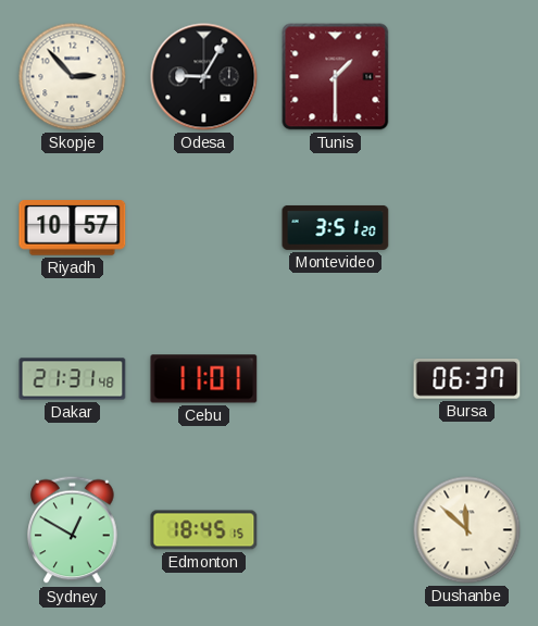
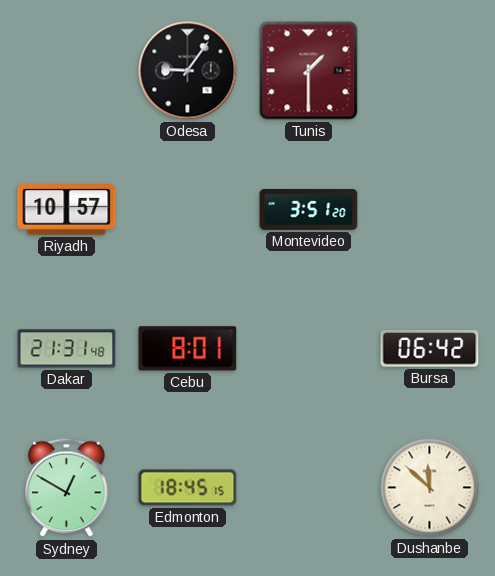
Skopje: 2:53 -> none (73, 77)
Odesa: 9:05 -> 9:06 (188, 71)
Cebu: 11:01 -> 8:01 (188, 349)
Bursa: 06:37 -> 06:42 (430, 349)
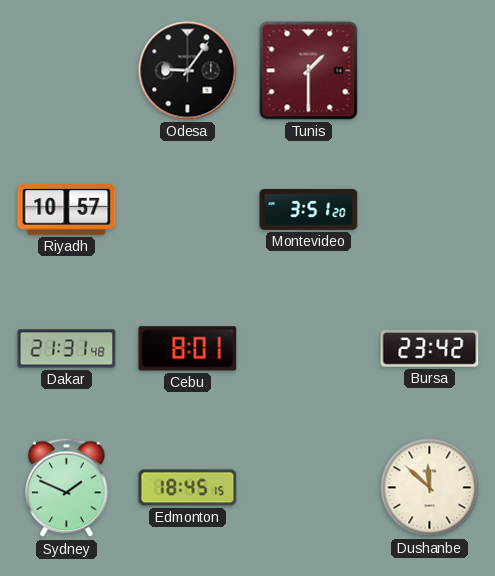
Bursa: 06:42 -> 23:42 (430, 349)
Sydney: 12:50 -> 1:49 (67, 488)
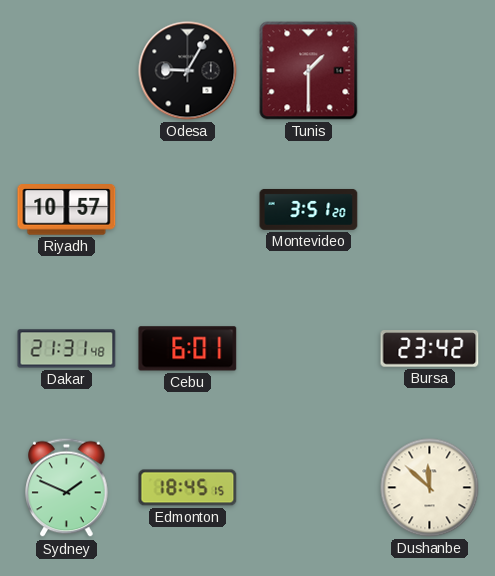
Odesa: 9:06 -> 9:05 (188, 71)
Cebu: 8:01 -> 6:01 (188, 349)
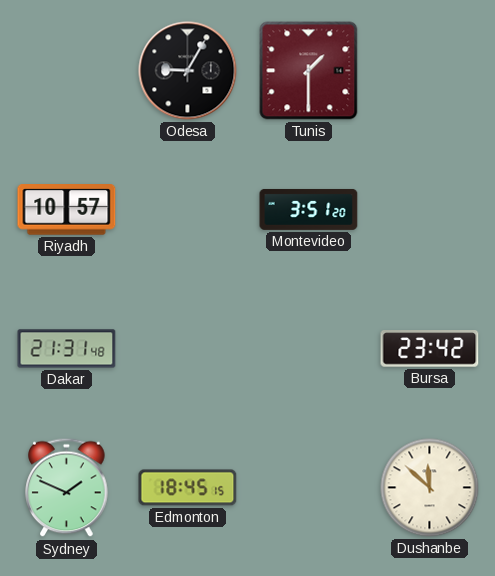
Cebu: 6:01 -> none (188, 349)
